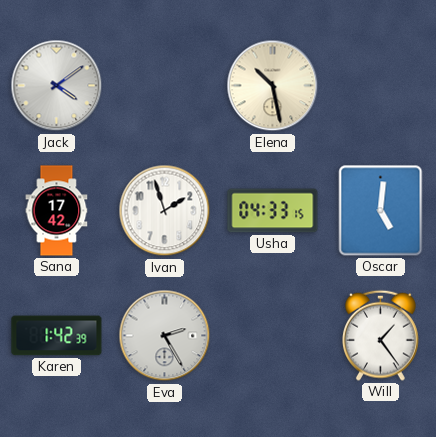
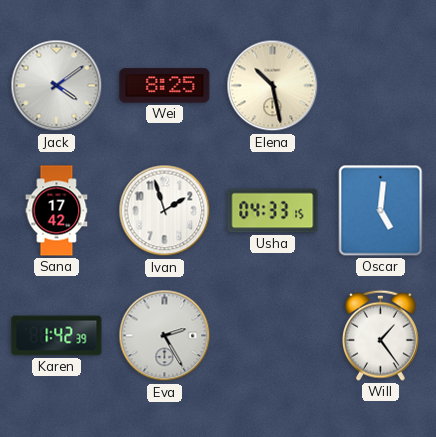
Wei: none -> 8:25 (165, 86)
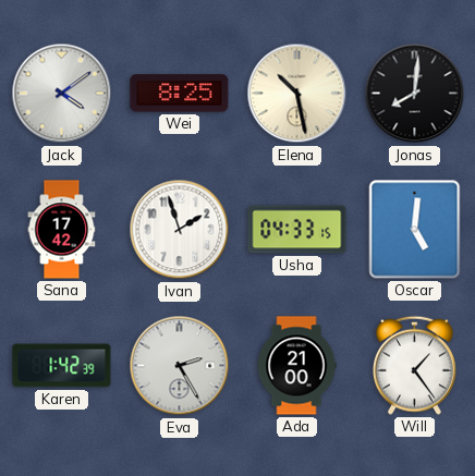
Jonas: none -> 8:01 (415, 94)
Ada: none -> 21:00 (296, 366)
